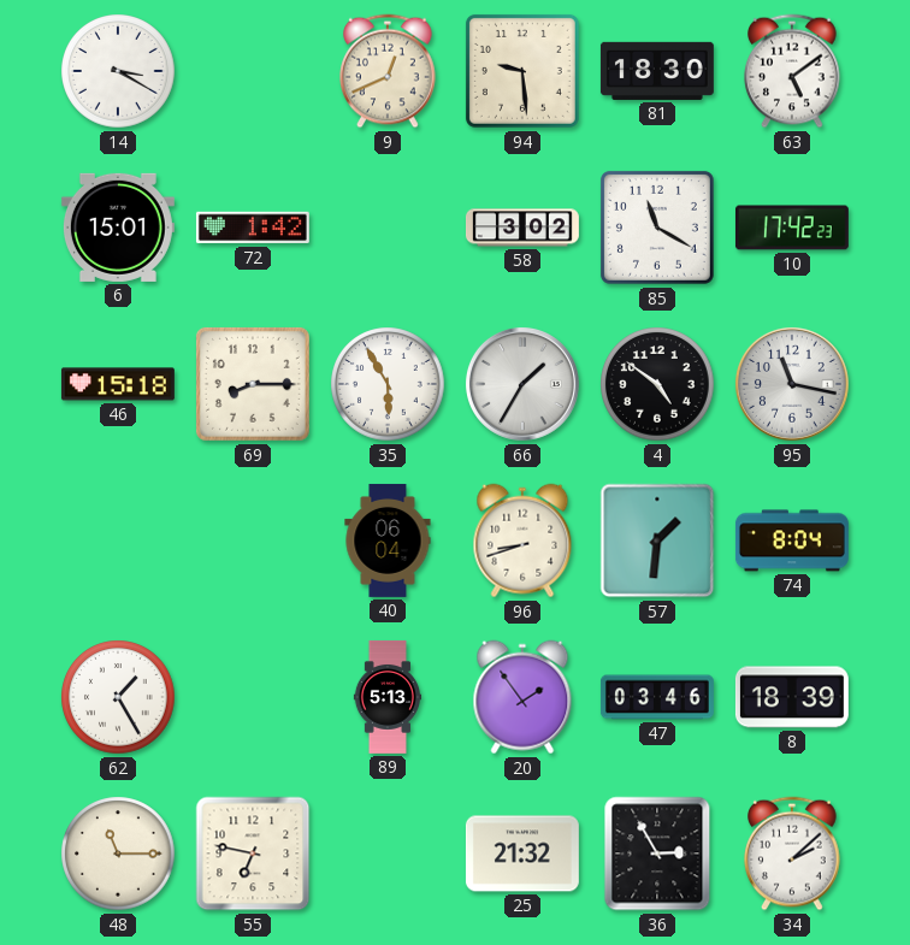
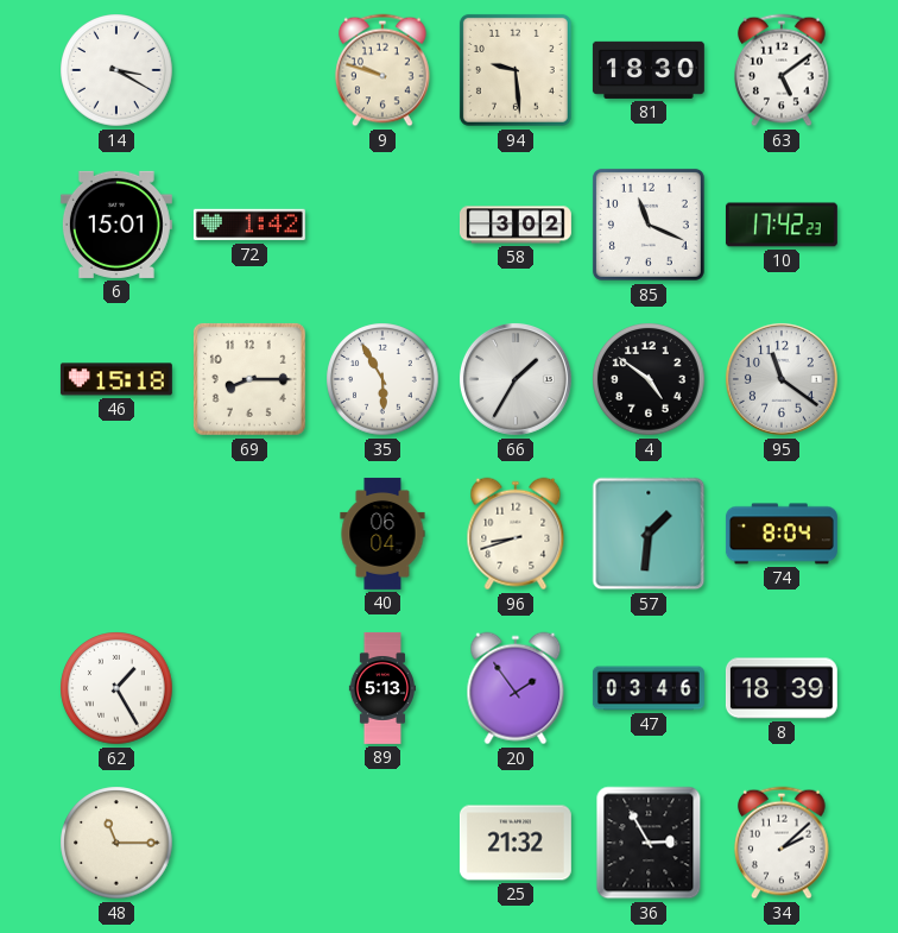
9: 12:41 -> 9:48 (382, 70)
85: 11:20 -> 11:19 (649, 225)
95: 11:17 -> 11:21 (782, 379)
55: 6:47 -> none (253, 854)
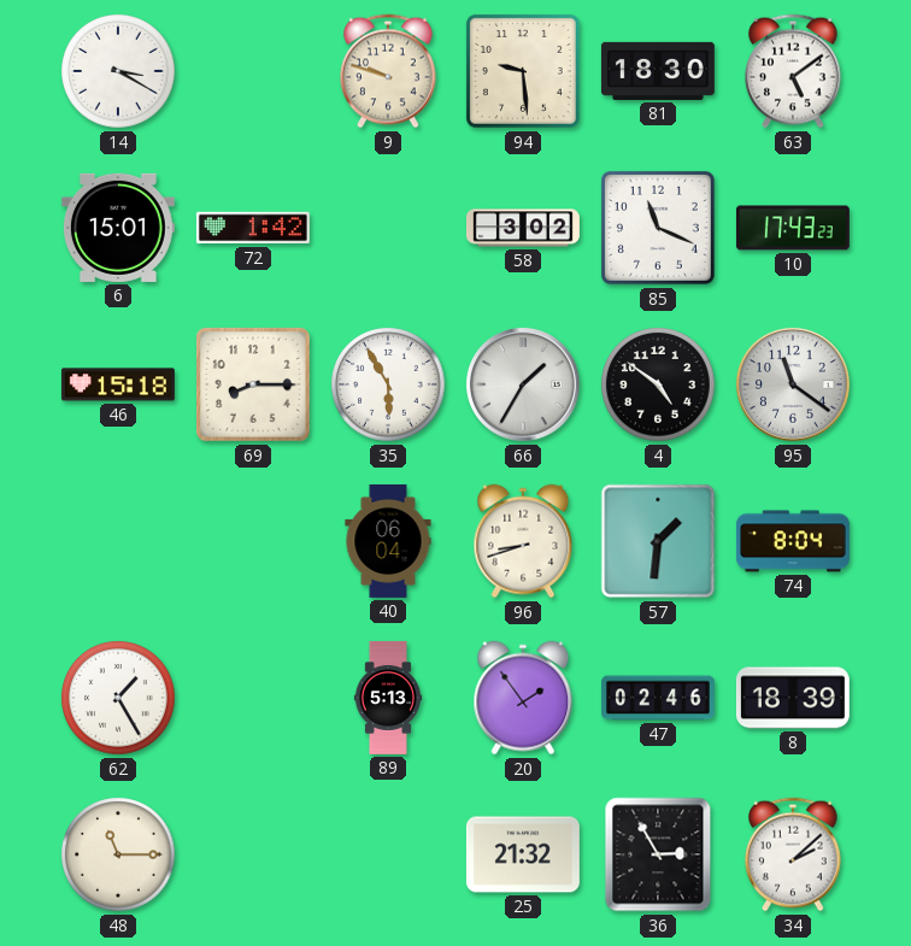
10: 17:42 -> 17:43 (793, 228)
47: 03:46 -> 02:46 (658, 698)
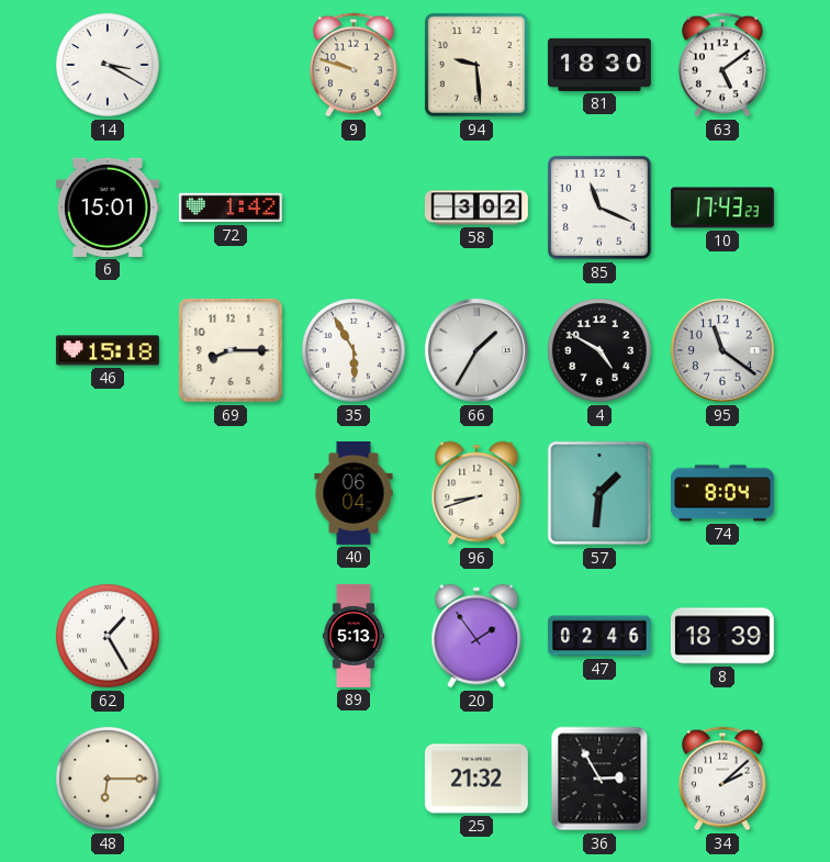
4: 4:51 -> 4:50 (599, 350)
48: 11:15 -> 6:15 (108, 779)
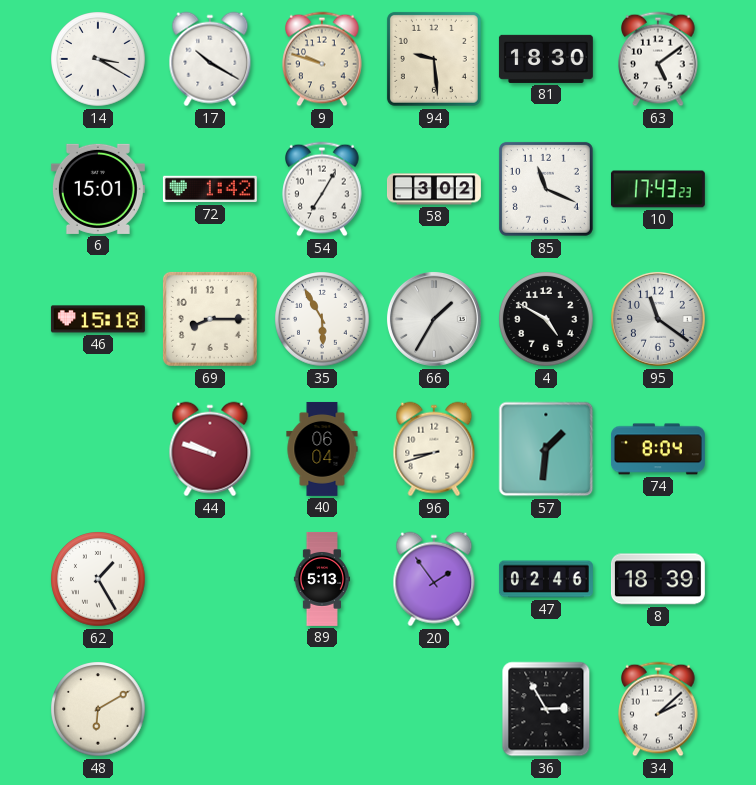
17: none -> 10:20 (210, 59)
54: none -> 7:05 (322, 189)
44: none -> 9:48 (210, 449)
48: 6:15 -> 6:10 (98, 709)
25: 21:32 -> none (476, 779)
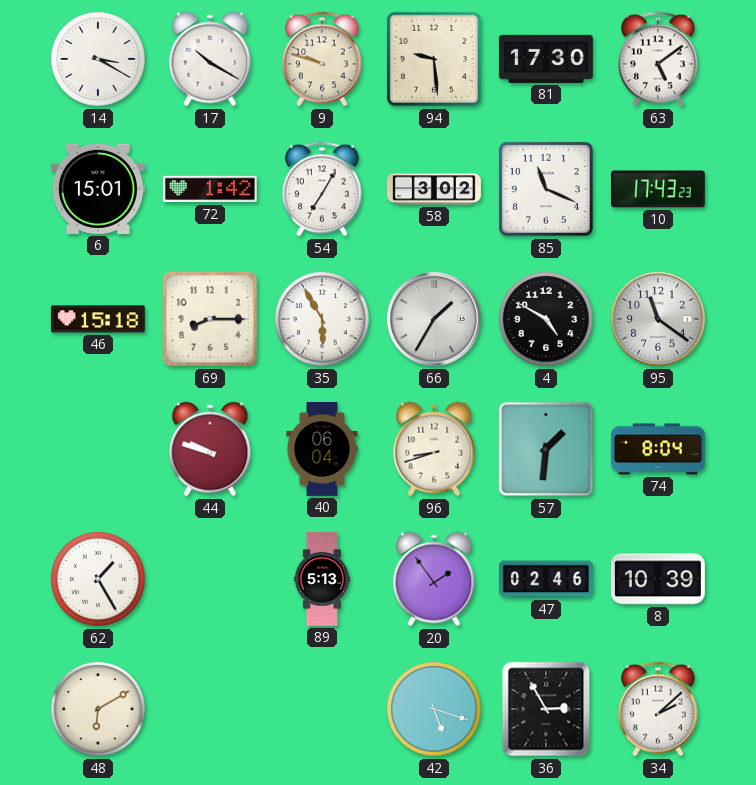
81: 18:30 -> 17:30 (546, 59)
8: 18:39 -> 10:39 (658, 579)
42: none -> 5:18 (434, 709)
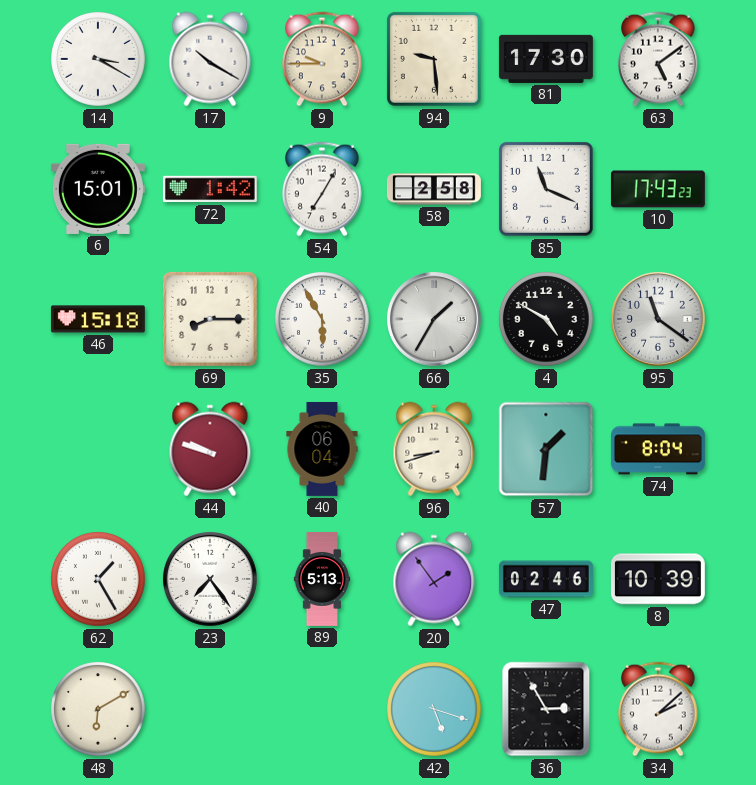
9: 9:48 -> 9:45 (322, 59)
58: 3:02 -> 2:58 (434, 189)
23: none -> 7:24 (210, 579)
